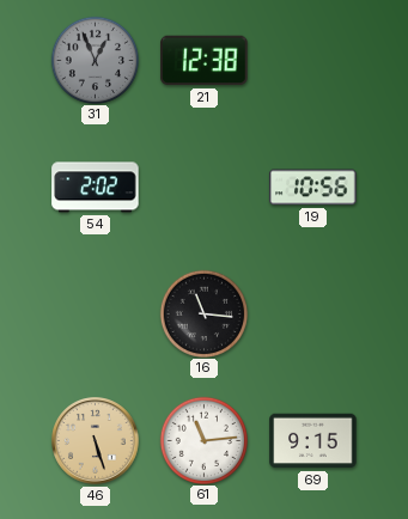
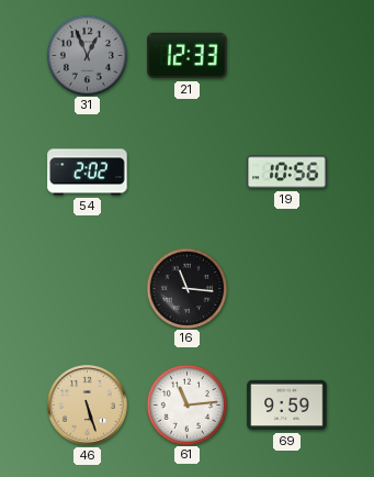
21: 12:38 -> 12:33 (188, 56)
69: 9:15 -> 9:59 (287, 406)
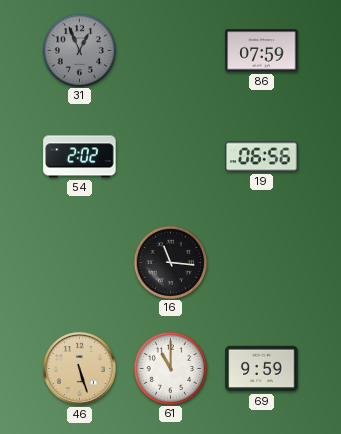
21: 12:33 -> none (188, 56)
86: none -> 07:59 (262, 51)
19: 10:56 -> 06:56 (262, 157)
61: 11:14 -> 11:00 (170, 368)
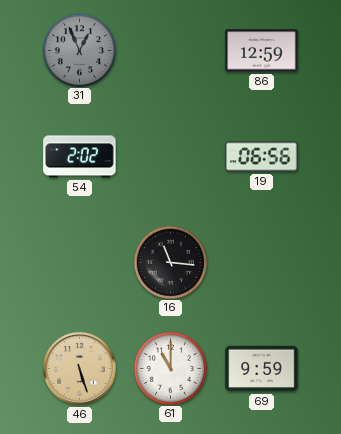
86: 07:59 -> 12:59 (262, 51)
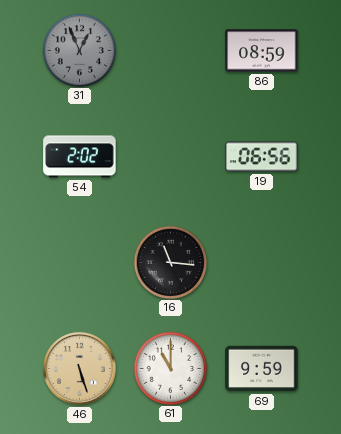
86: 12:59 -> 08:59 (262, 51)
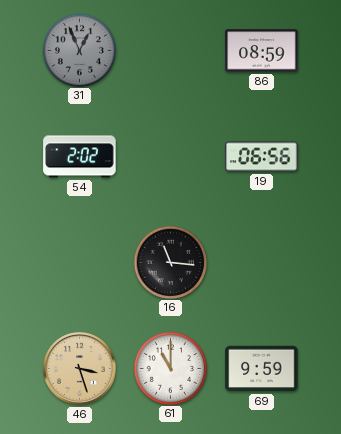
46: 5:27 -> 3:27 (80, 369)
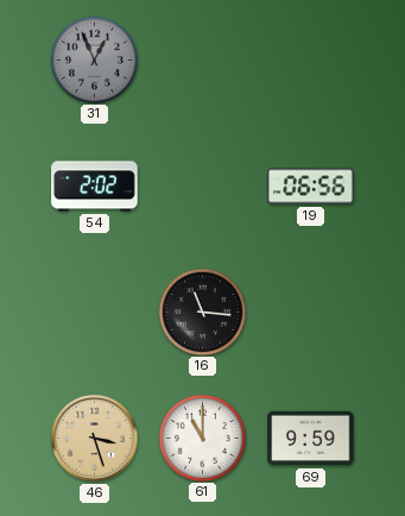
86: 08:59 -> none (262, 51)
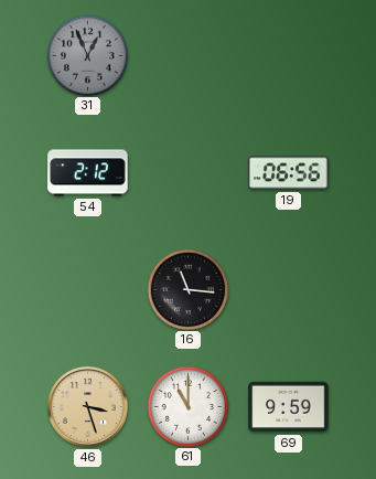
54: 2:02 -> 2:12 (88, 173)
